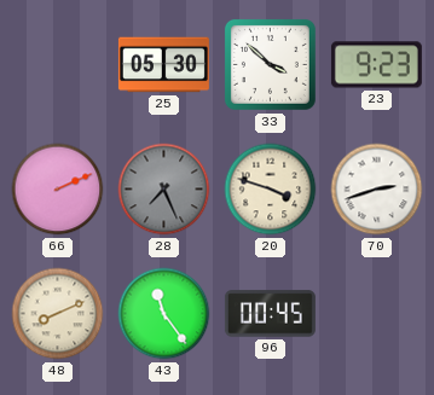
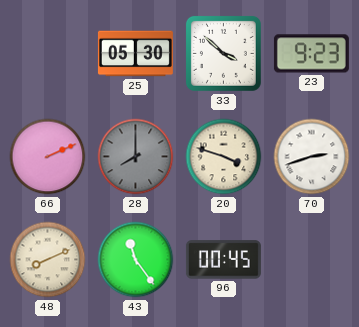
28: 7:26 -> 8:00 (136, 157)
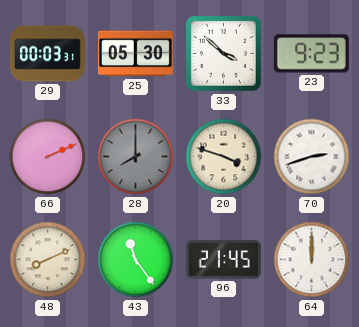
29: none -> 00:03 (47, 54)
96: 00:45 -> 21:45 (223, 260)
64: none -> 12:00 (312, 260)
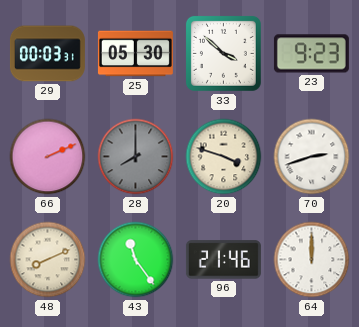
96: 21:45 -> 21:46 (223, 260)
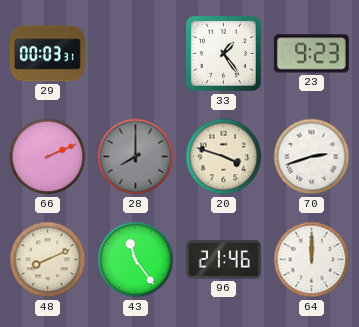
25: 05:30 -> none (135, 54)
33: 3:52 -> 1:24 (223, 53)
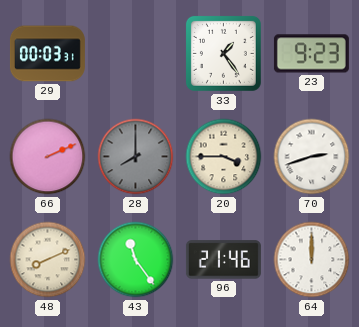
20: 3:48 -> 3:45 (224, 157)
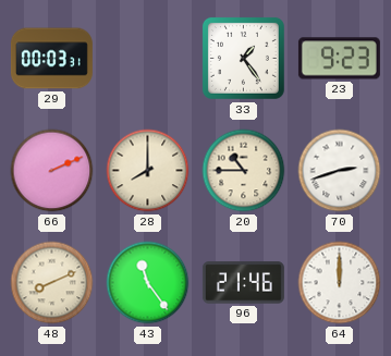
28 dial: grey -> cream (148, 171)
20: 3:45 -> 10:45 (244, 171)
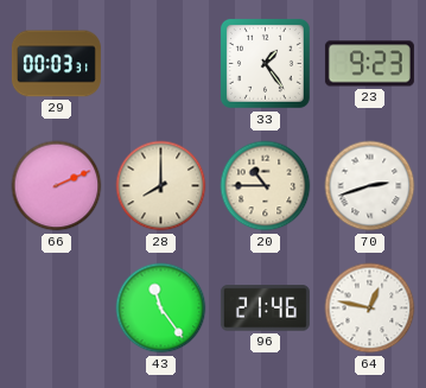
48: 8:11 -> none (52, 283)
64: 12:00 -> 12:47 (370, 309)
